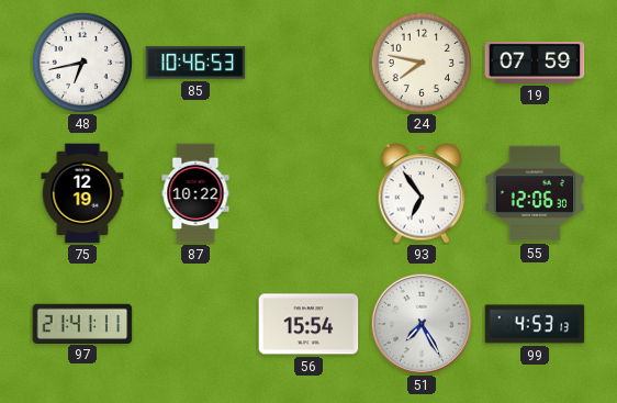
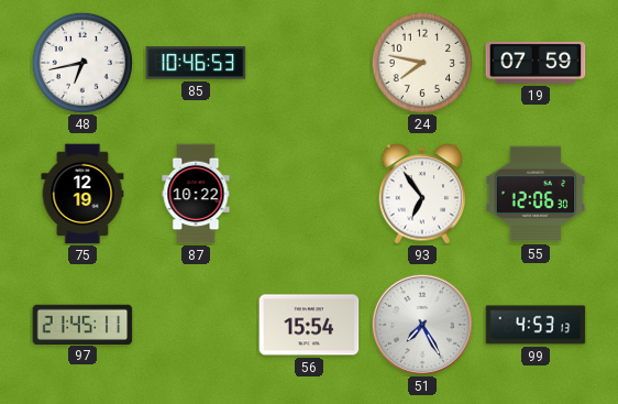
97: 21:41 -> 21:45 (82, 324)
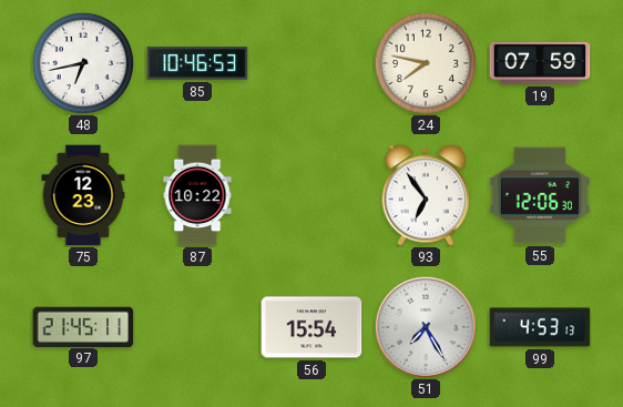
75: 12:19 -> 12:23 (83, 195)
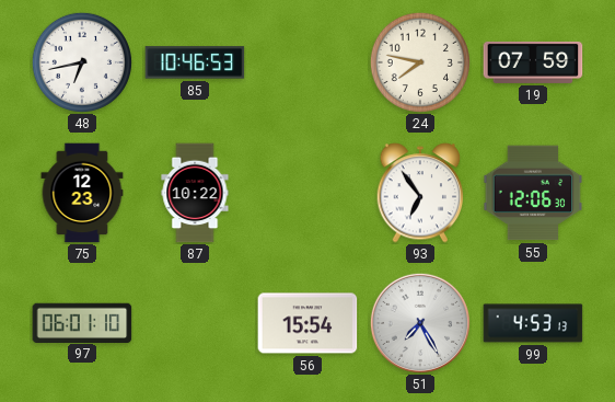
97: 21:45 -> 06:01 (82, 322)
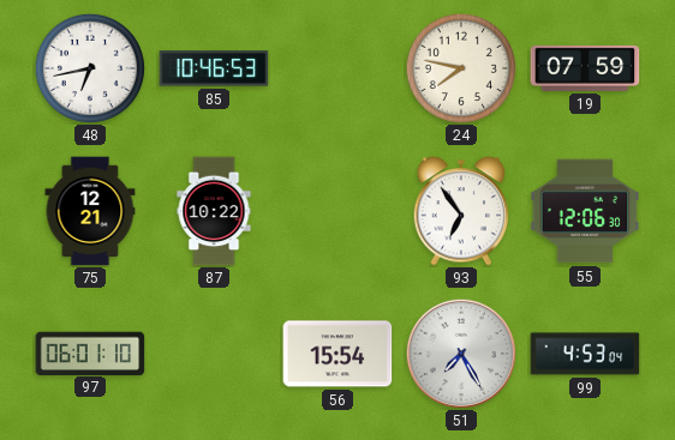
75: 12:23 -> 12:21 (90, 211)
99: 4:53:13 -> 4:53:04 (585, 354)
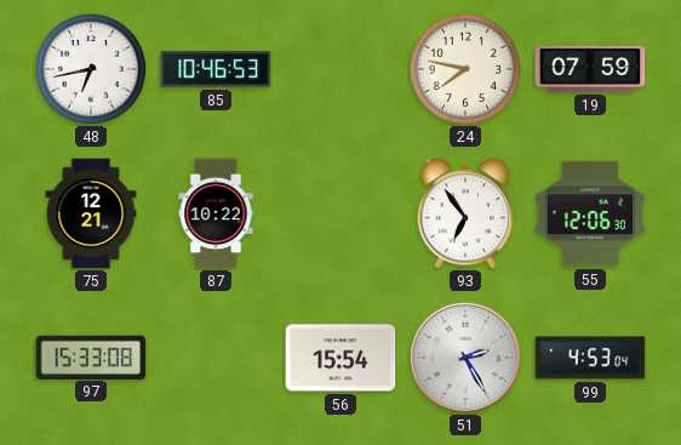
97: 06:01 -> 15:33 (91, 356)
51: 7:25 -> 2:25 (465, 358)
